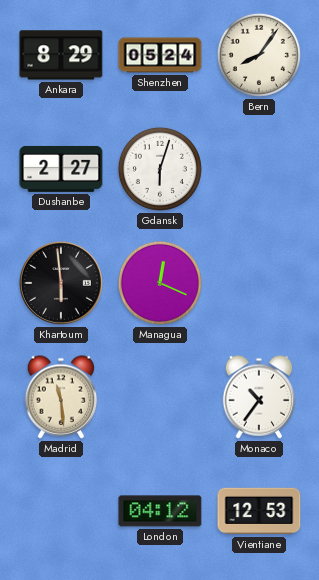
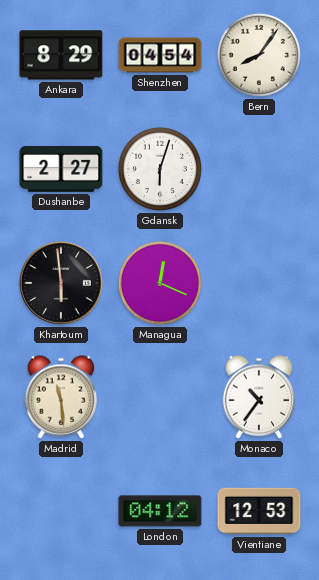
Shenzhen: 05:24 -> 04:54 (160, 55)
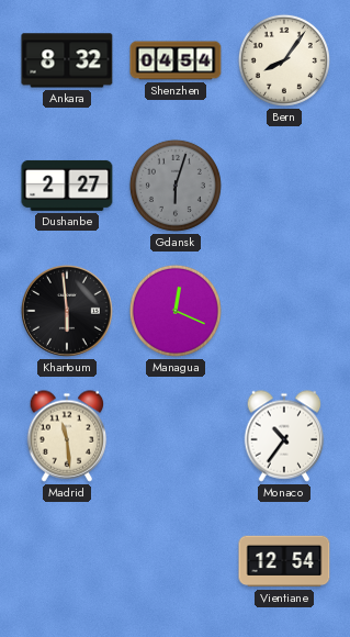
Ankara: 8:29 -> 8:32 (67, 60)
Gdansk dial: white -> grey (176, 186)
London: 04:12 -> none (160, 511)
Vientiane: 12:53 -> 12:54 (284, 561)
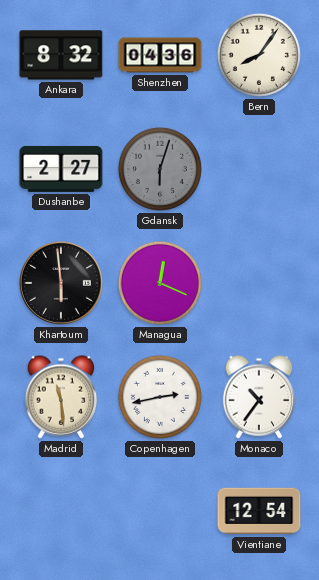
Shenzhen: 04:54 -> 04:36 (160, 55)
Copenhagen: none -> 2:43 (160, 397)
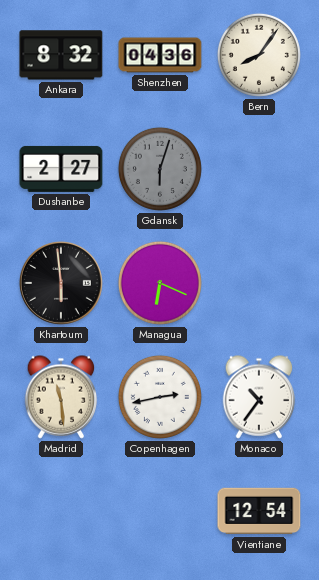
Managua: 12:19 -> 6:19 (160, 283)
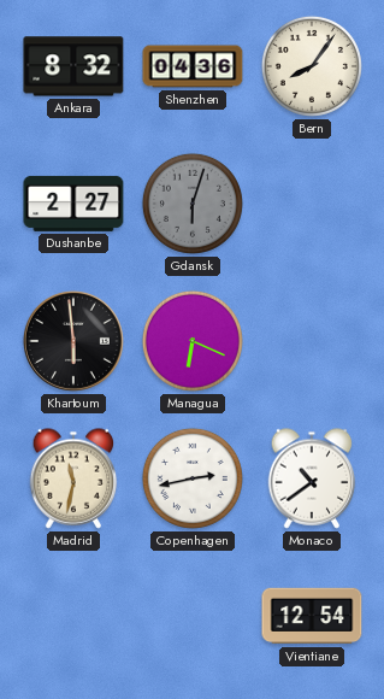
Madrid: 11:29 -> 11:32 (73, 478)
Monaco: 10:36 -> 10:39 (312, 478)
